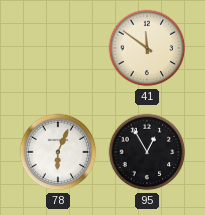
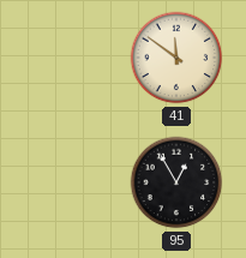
78: 6:04 -> none (58, 152)
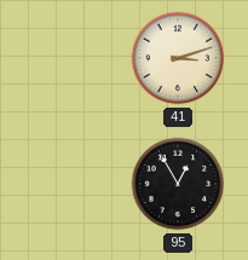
41: 11:51 -> 3:12 (178, 58)
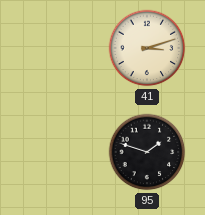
95: 12:55 -> 1:48 (147, 152)
